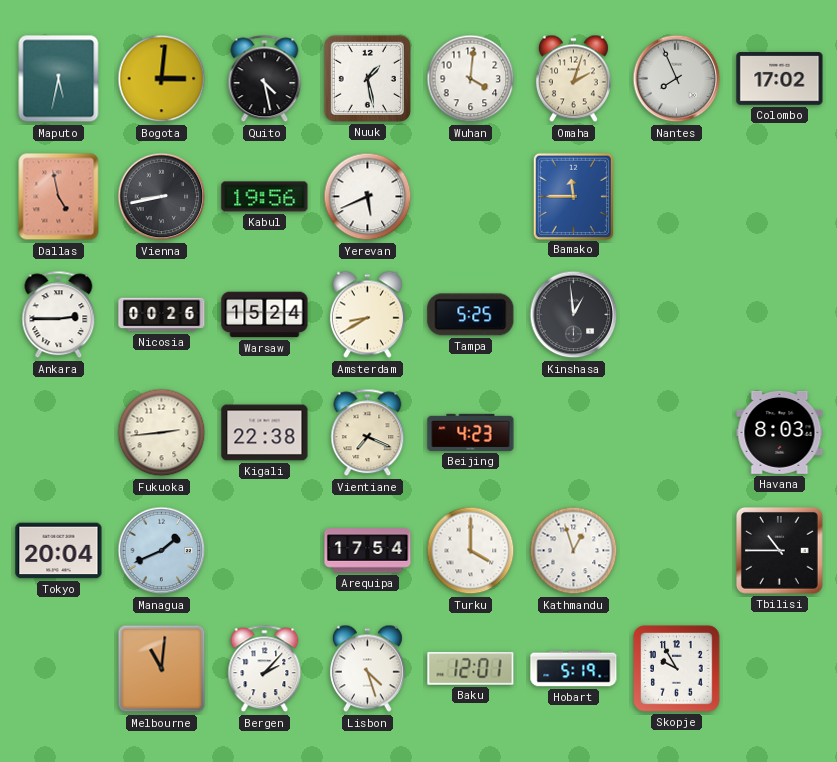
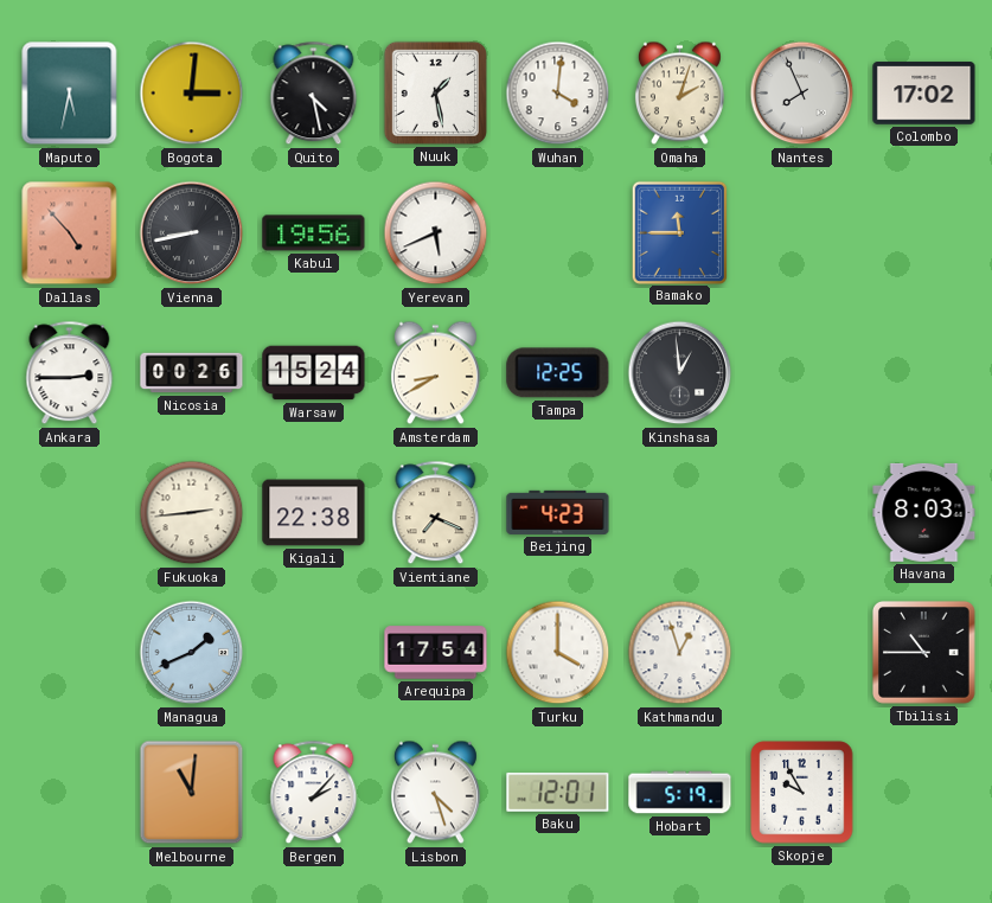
Dallas: 4:58 -> 4:53 (70, 233)
Tampa: 5:25 -> 12:25 (558, 373)
Tokyo: 20:04 -> none (59, 551)
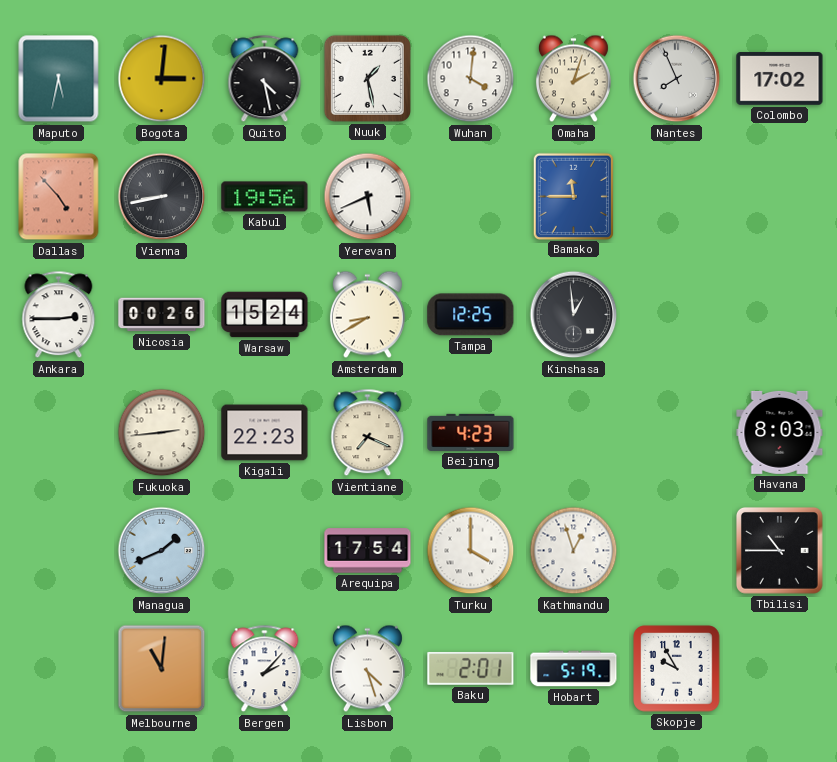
Kigali: 22:38 -> 22:23 (265, 433)
Baku: 12:01 -> 2:01 (471, 668)
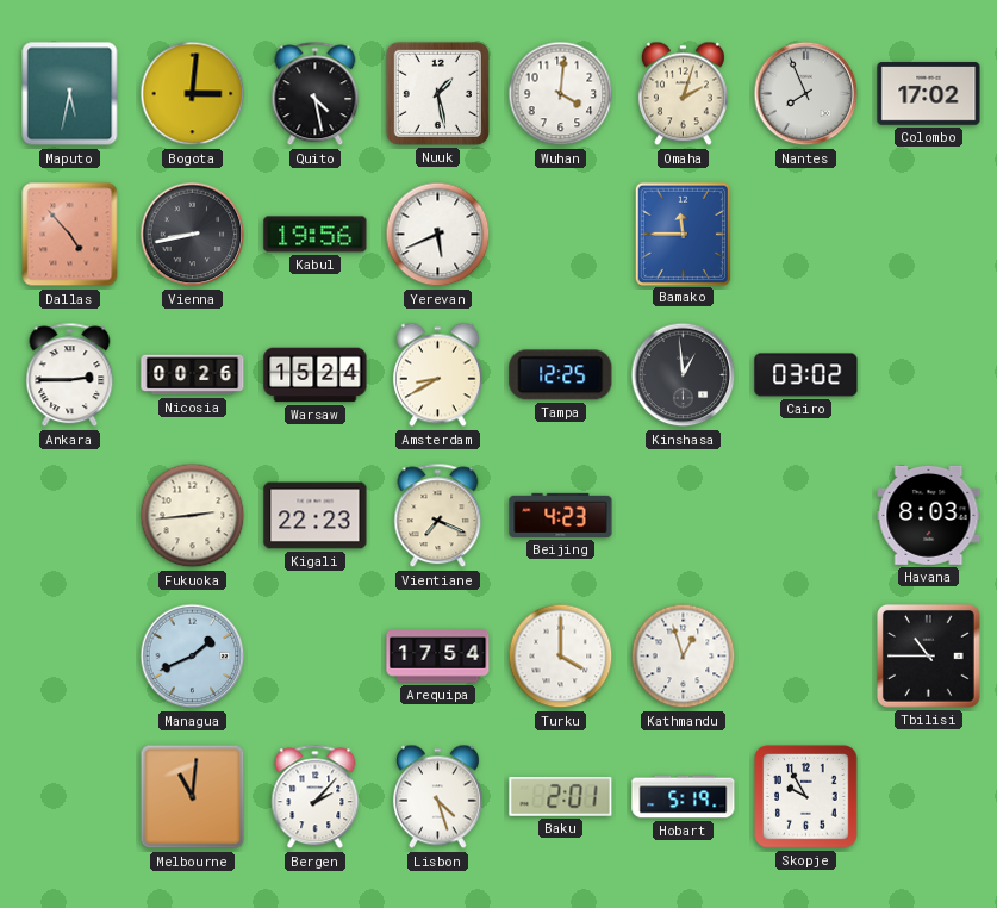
Cairo: none -> 03:02 (806, 375)
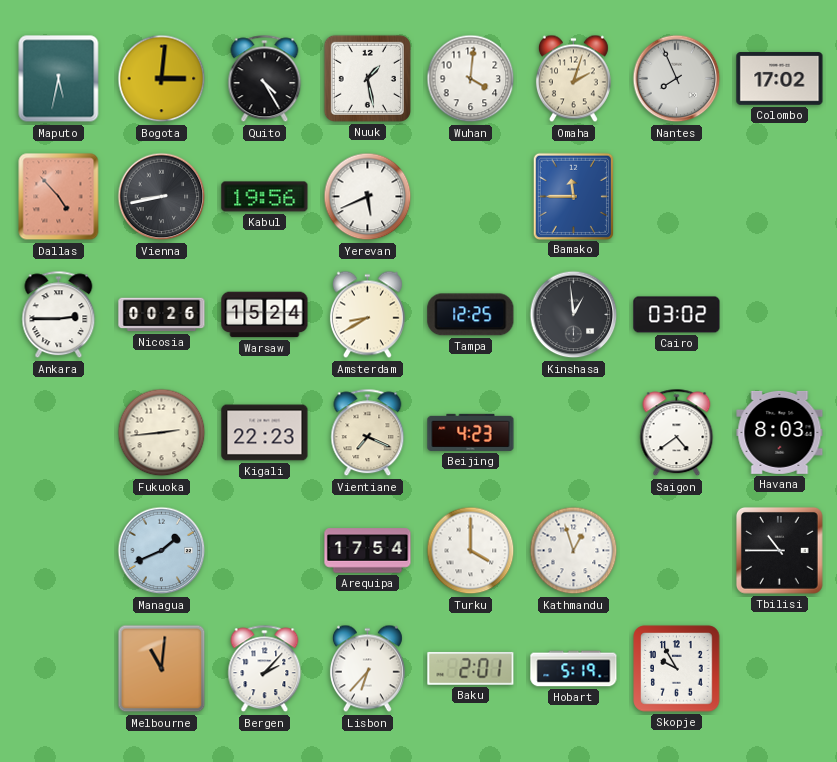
Quito: 4:28 -> 4:25 (265, 79)
Saigon: none -> 4:39 (677, 433)
Lisbon: 4:27 -> 6:37 (367, 669)
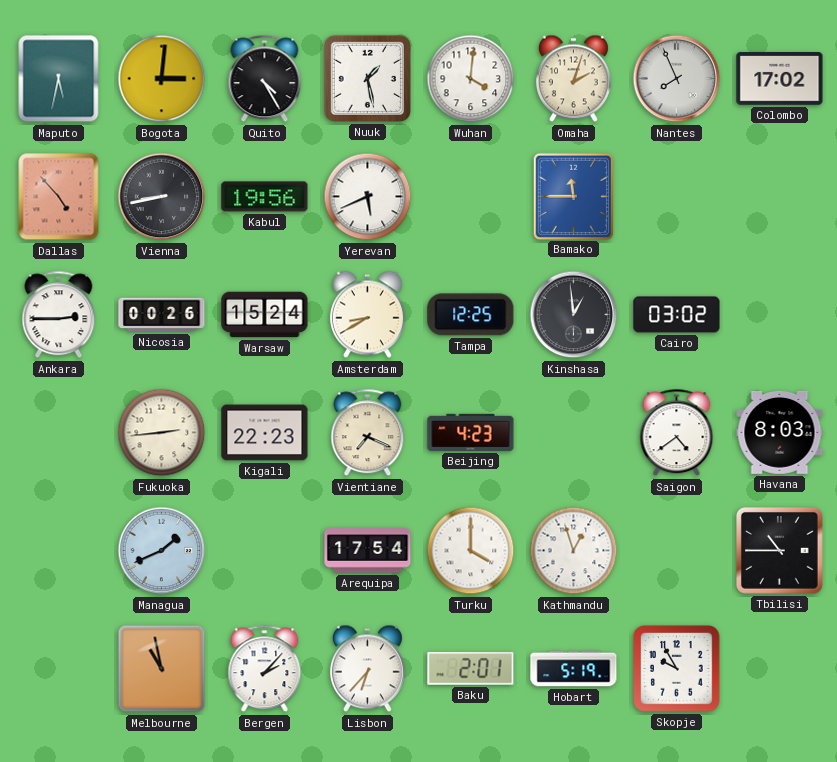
Melbourne: 11:01 -> 10:58 (162, 669)
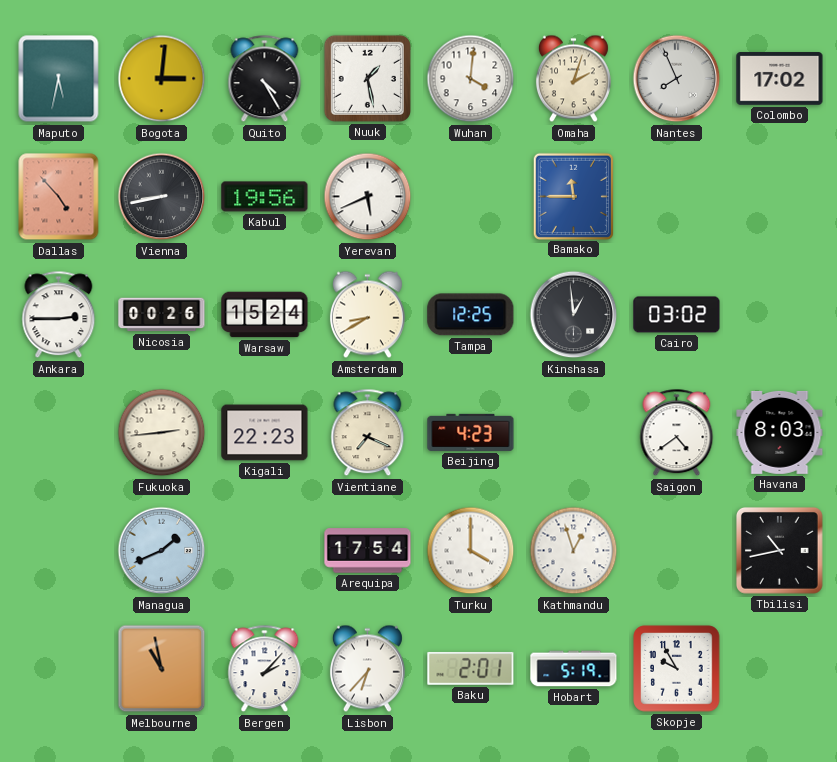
Tbilisi: 10:45 -> 10:43 (780, 551)
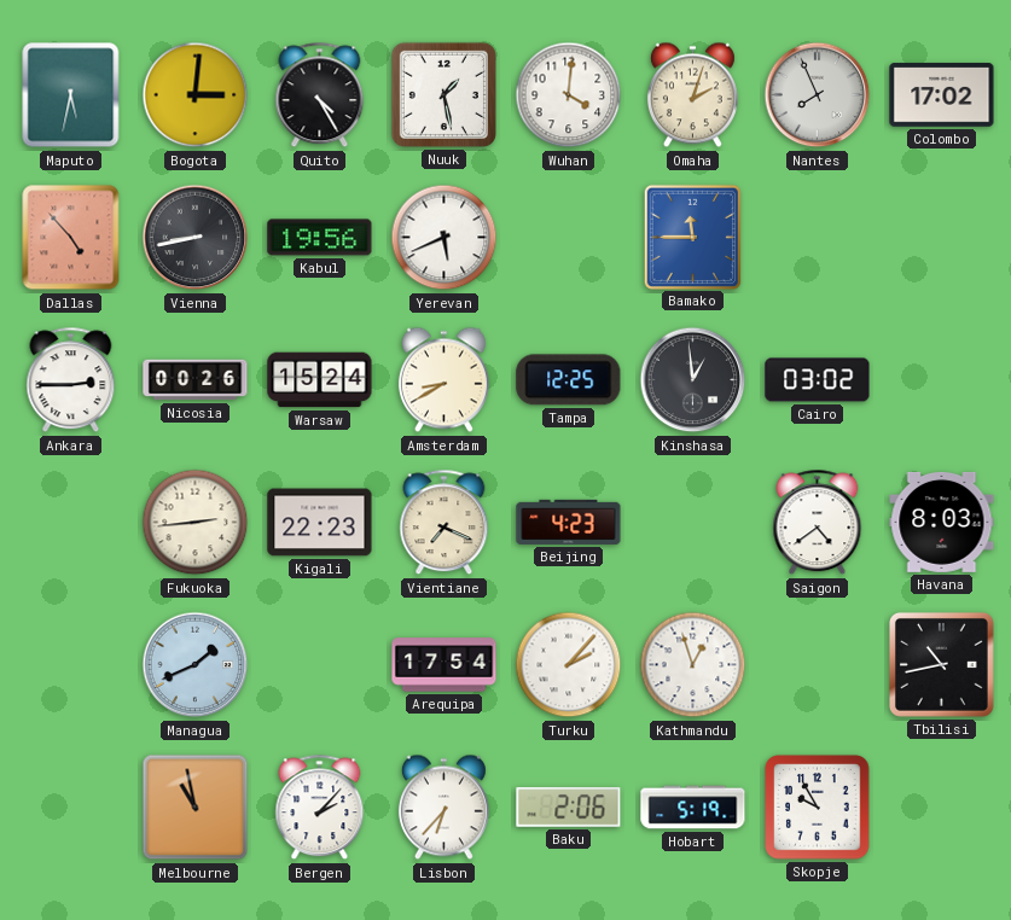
Turku: 4:00 -> 2:07 (569, 665)
Baku: 2:01 -> 2:06 (569, 807)
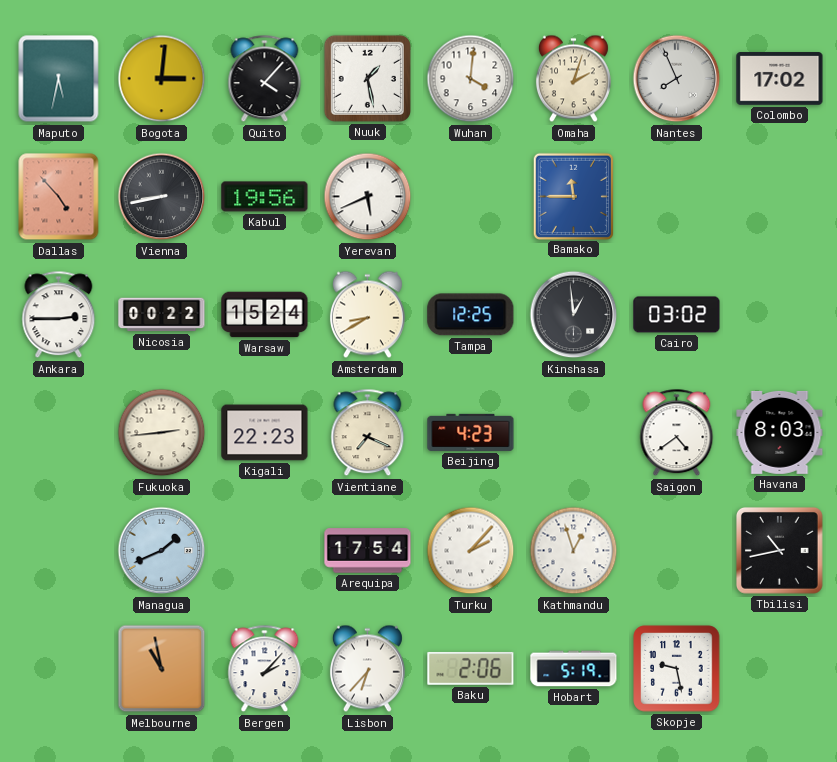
Quito: 4:25 -> 4:07 (265, 79)
Nicosia: 00:26 -> 00:22 (162, 315)
Skopje: 9:55 -> 9:28 (677, 669)
